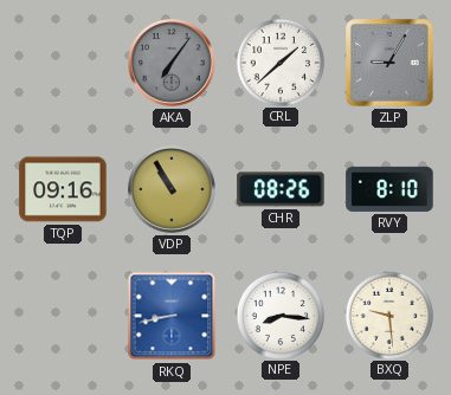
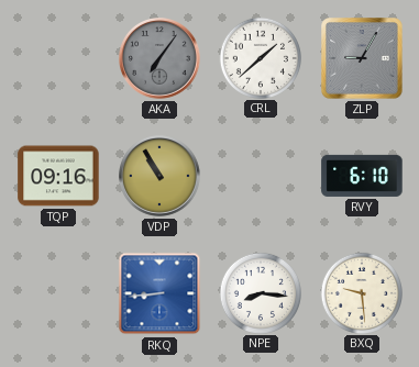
CHR: 08:26 -> none (281, 189)
RVY: 8:10 -> 6:10 (362, 176)
RKQ: 8:43 -> 8:44 (159, 293)
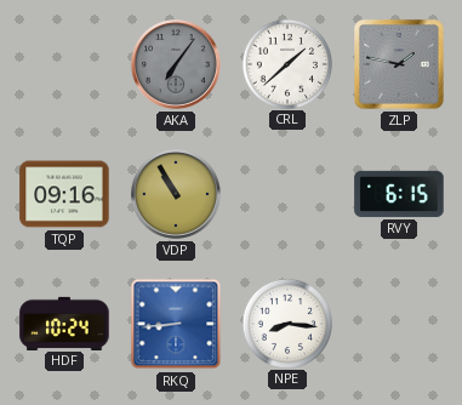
ZLP: 9:05 -> 1:47 (399, 64)
RVY: 6:10 -> 6:15 (399, 194)
HDF: none -> 10:24 (64, 323)
BXQ: 9:29 -> none (361, 292)
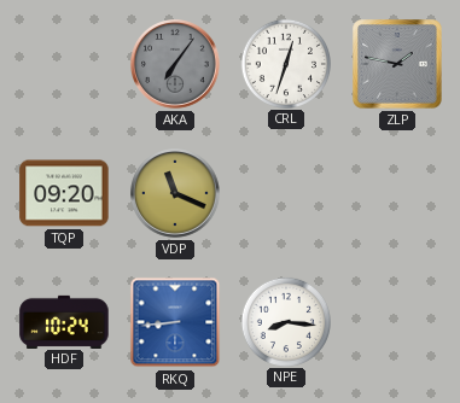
CRL: 1:38 -> 12:33 (285, 63)
TQP: 09:16 -> 09:20 (64, 193)
VDP: 10:55 -> 11:19 (176, 194)
RVY: 6:15 -> none (399, 194)
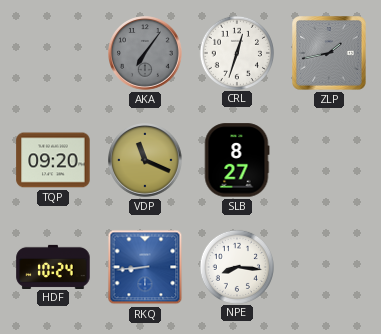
ZLP: 1:47 -> 1:43 (329, 53)
SLB: none -> 8:27 (237, 160)
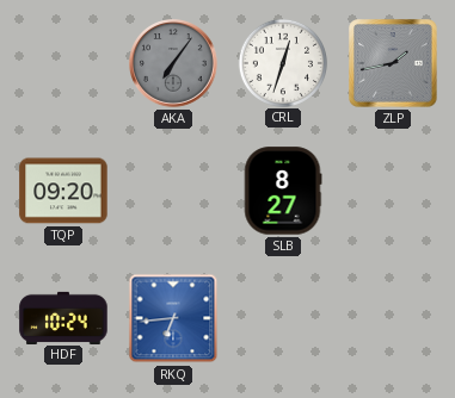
VDP: 11:19 -> none (146, 161)
RKQ: 8:44 -> 6:44 (173, 318)
NPE: 8:16 -> none (236, 266)
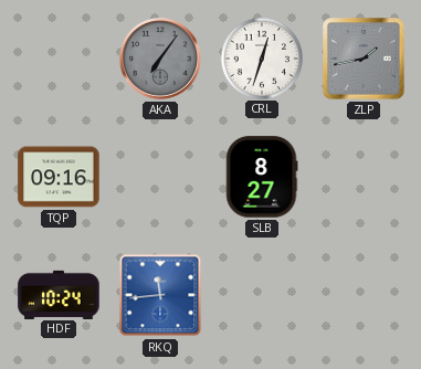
TQP: 09:20 -> 09:16 (59, 177)
RKQ: 6:44 -> 11:44 (160, 295)
